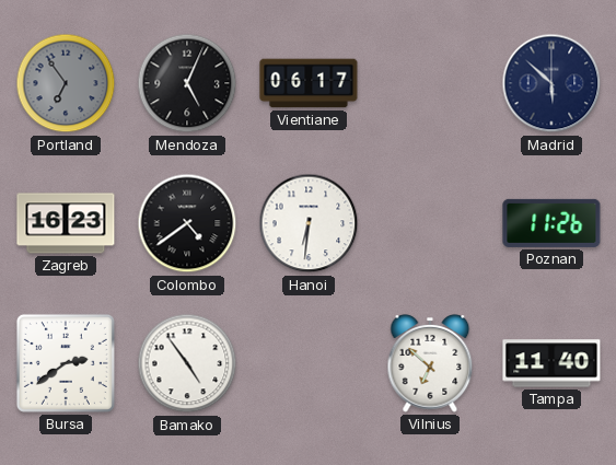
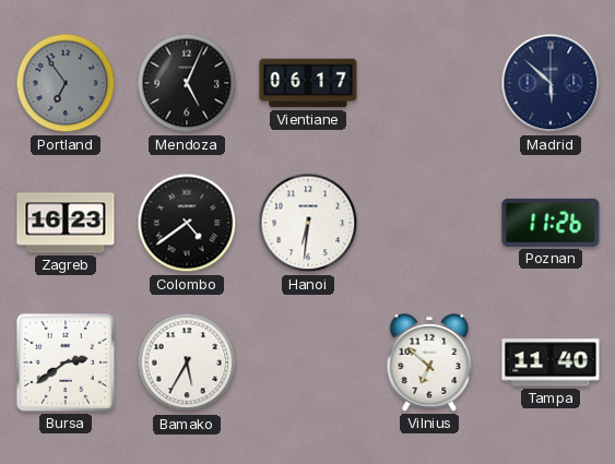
Bamako: 4:54 -> 5:35 (187, 362)
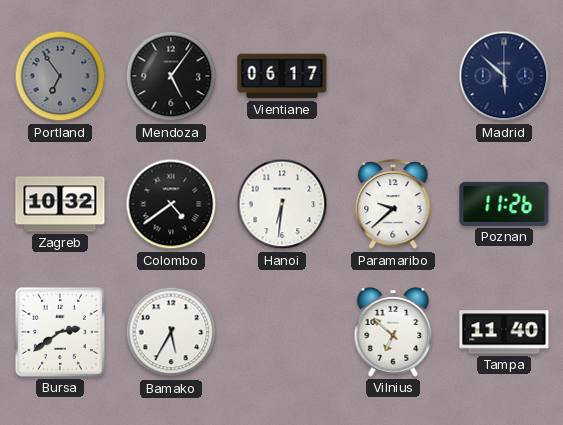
Mendoza: 5:04 -> 5:06 (171, 76)
Zagreb: 16:23 -> 10:32 (60, 204)
Paramaribo: none -> 9:38 (393, 205)
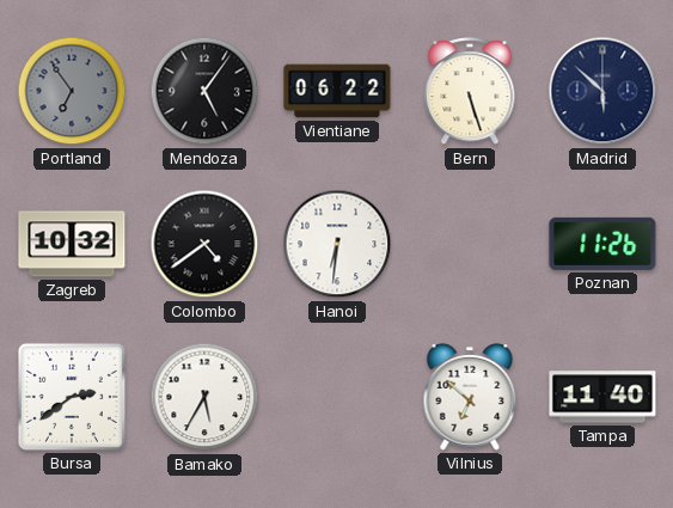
Vientiane: 06:17 -> 06:22 (337, 91)
Bern: none -> 5:27 (470, 92)
Paramaribo: 9:38 -> none (393, 205)
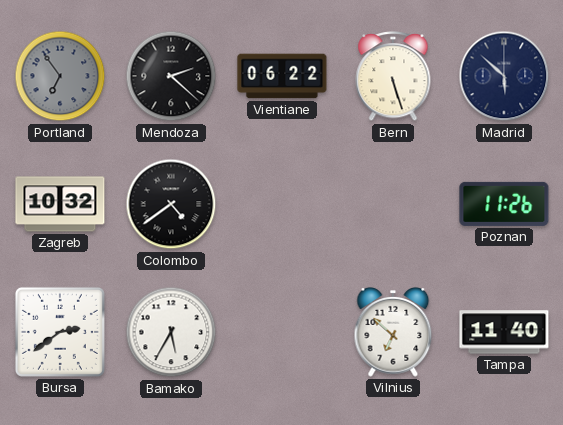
Mendoza: 5:06 -> 2:22 (171, 76)
Hanoi: 6:31 -> none (337, 244)
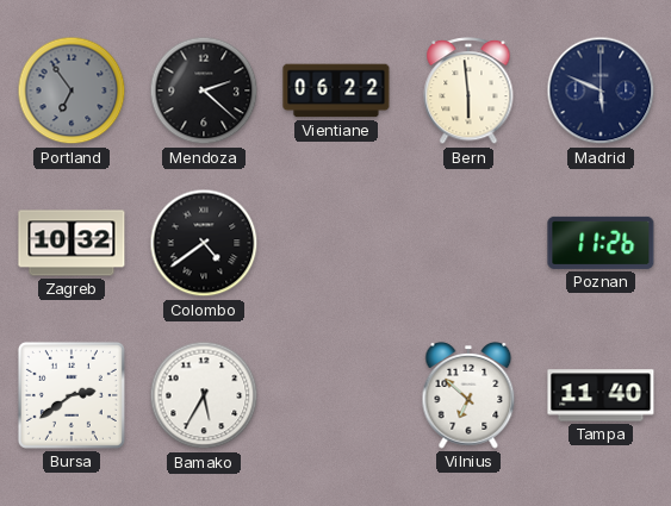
Bern: 5:27 -> 5:59 (468, 92)
Madrid: 5:52 -> 5:49 (601, 90)
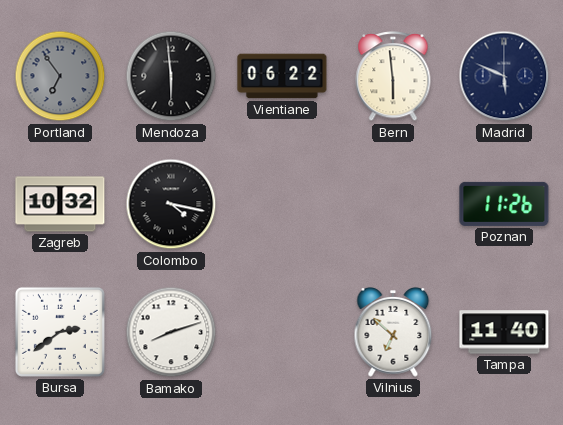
Mendoza: 2:22 -> 5:59 (171, 76)
Colombo: 4:39 -> 4:17 (171, 204)
Bamako: 5:35 -> 8:12 (171, 332)
